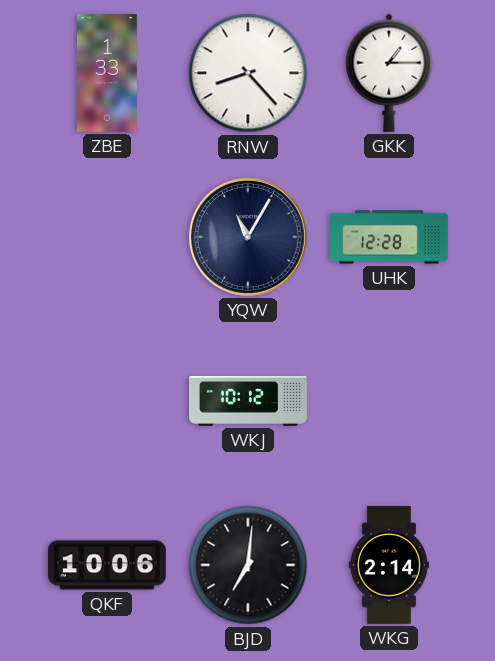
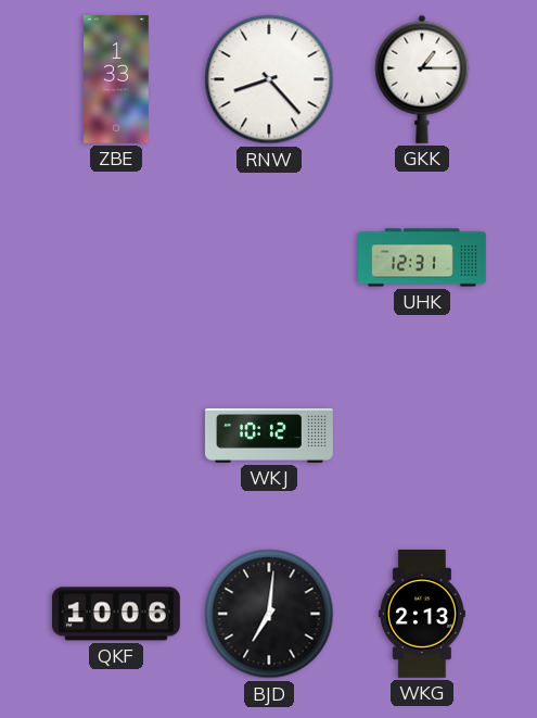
YQW: 11:05 -> none (248, 237)
UHK: 12:28 -> 12:31 (423, 257)
WKG: 2:14 -> 2:13 (422, 615)
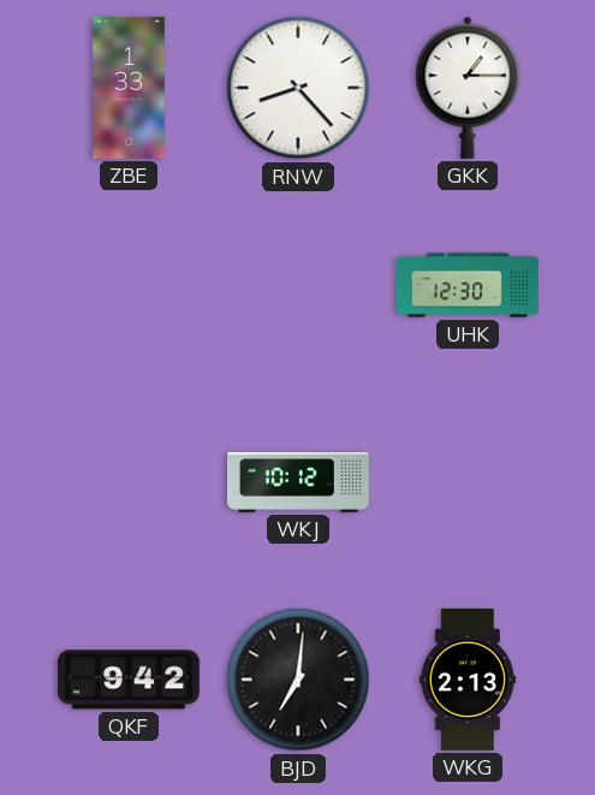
UHK: 12:31 -> 12:30 (469, 285)
QKF: 10:06 -> 9:42 (129, 680)
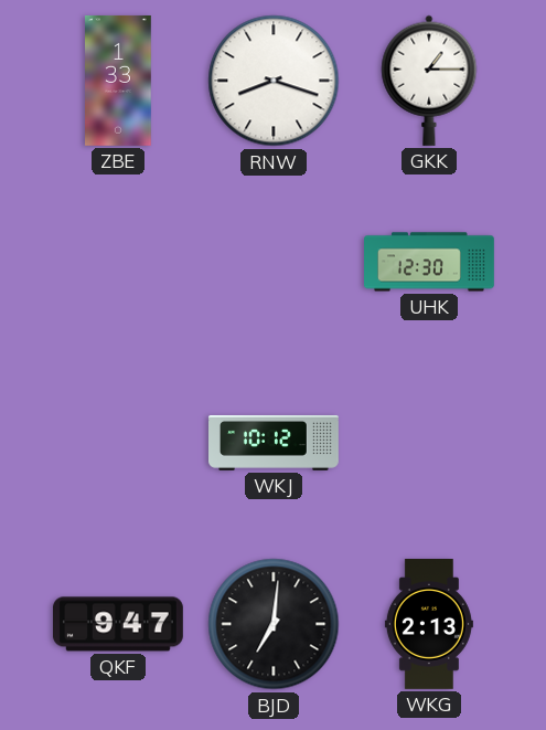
RNW: 8:23 -> 8:18 (274, 81)
QKF: 9:42 -> 9:47 (118, 624)
